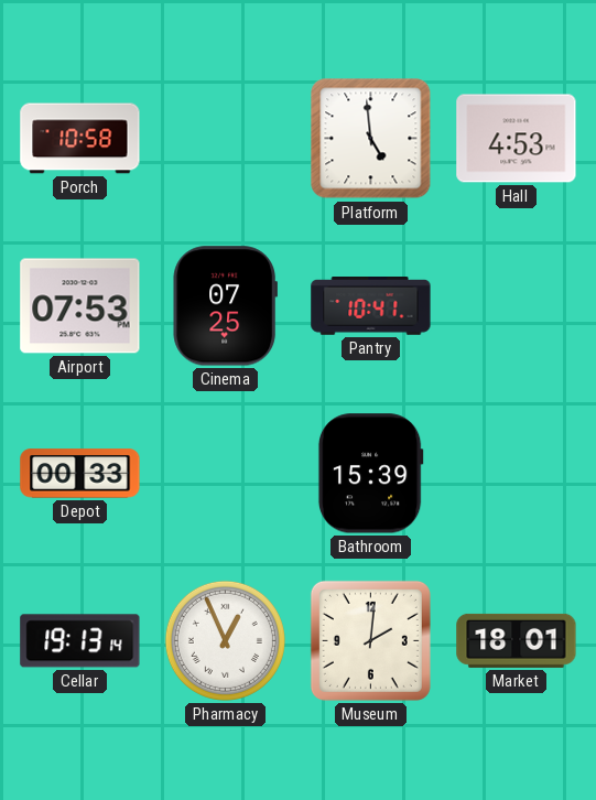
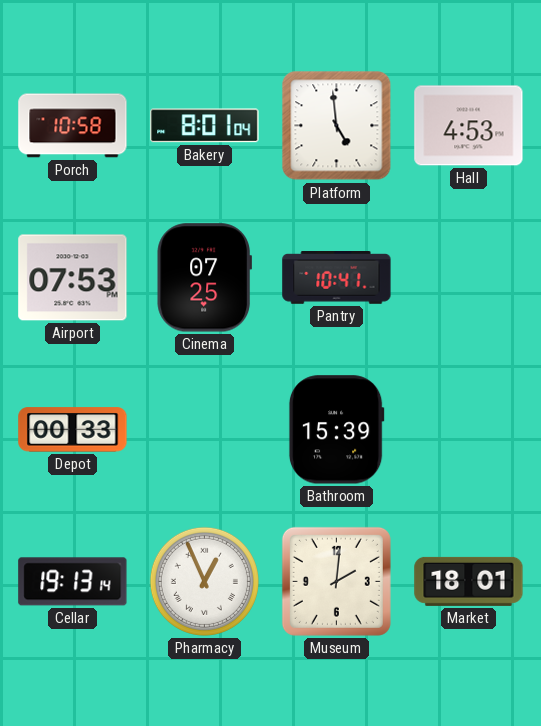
Bakery: none -> 8:01 (205, 126)
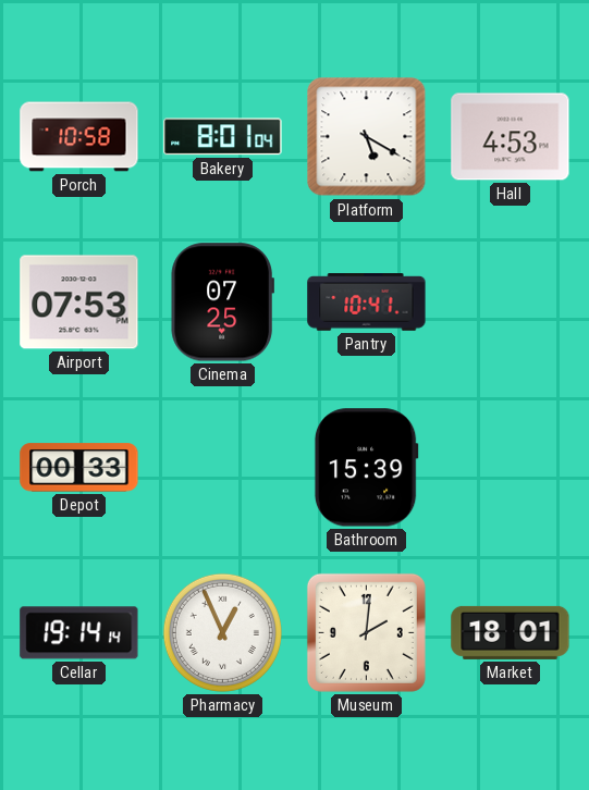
Platform: 4:59 -> 5:20 (367, 137)
Cellar: 19:13 -> 19:14 (79, 633)
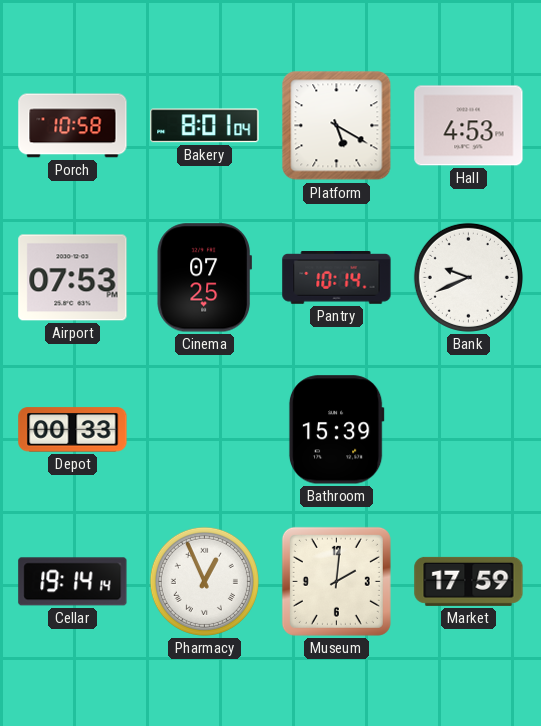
Pantry: 10:41 -> 10:14 (337, 278)
Bank: none -> 9:41 (468, 277)
Market: 18:01 -> 17:59 (469, 581)
